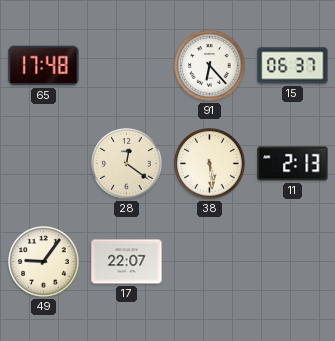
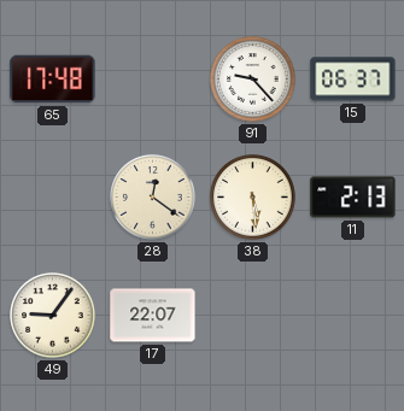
91: 6:23 -> 9:23 (253, 80)
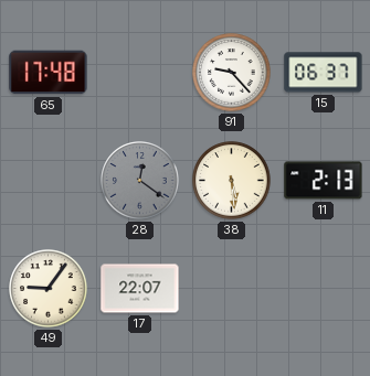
28 dial: cream -> grey (140, 181)
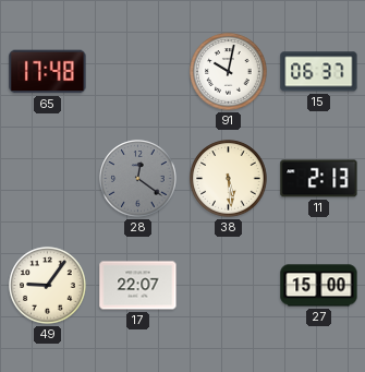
91: 9:23 -> 10:02 (229, 72)
27: none -> 15:00 (319, 286)
